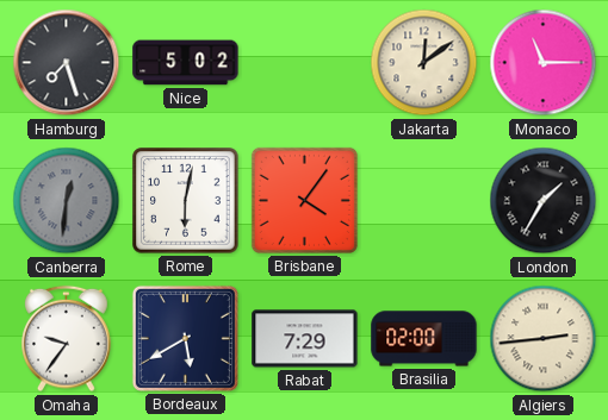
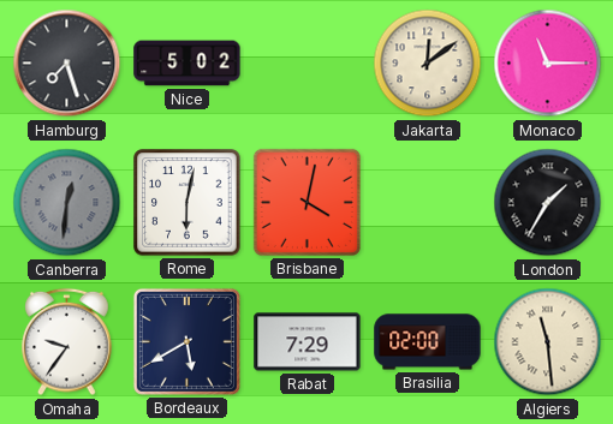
Brisbane: 4:06 -> 4:02 (306, 202)
Algiers: 2:44 -> 11:29 (548, 342)
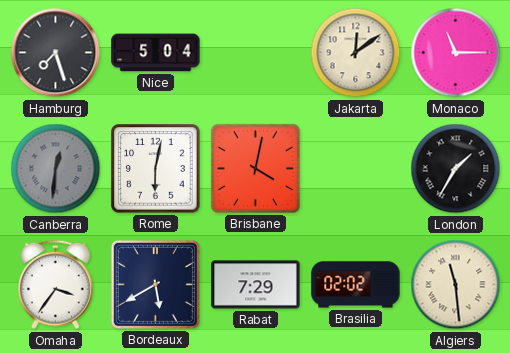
Nice: 5:02 -> 5:04 (156, 53)
Omaha: 9:36 -> 3:36 (56, 285)
Brasilia: 02:00 -> 02:02 (356, 285)
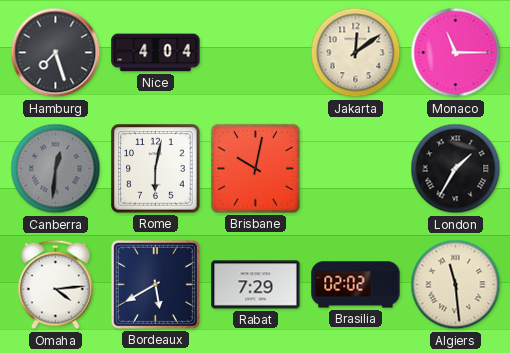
Nice: 5:04 -> 4:04 (156, 53)
Brisbane: 4:02 -> 10:02 (255, 168)
Omaha: 3:36 -> 4:14 (56, 285)
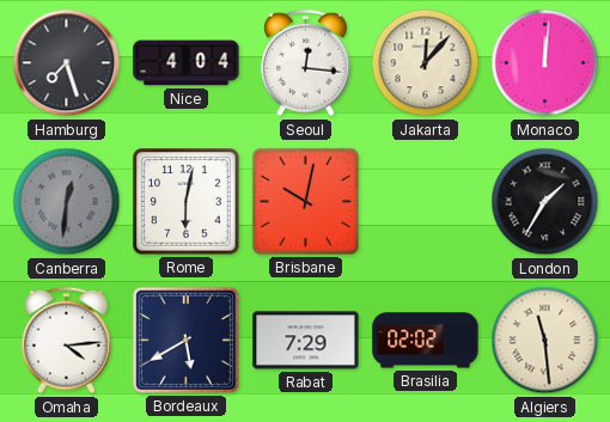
Seoul: none -> 12:16 (306, 63)
Jakarta: 12:09 -> 12:07 (426, 63)
Monaco: 11:15 -> 12:01 (545, 63)
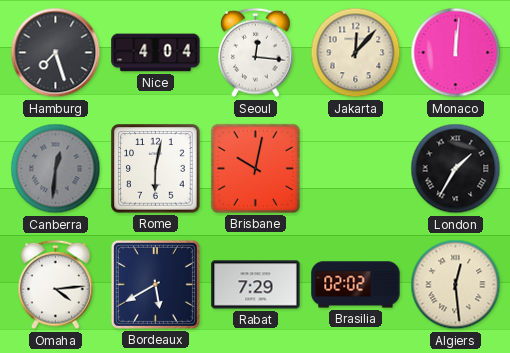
Algiers: 11:29 -> 12:29 (456, 285)
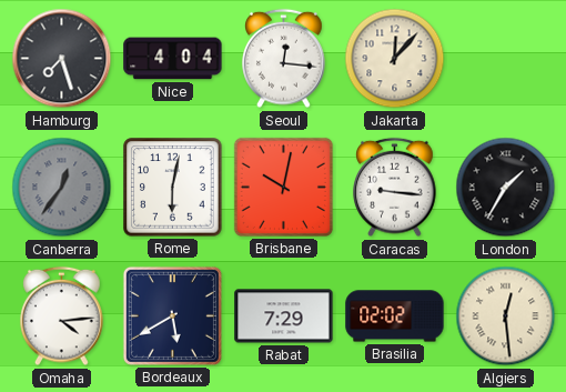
Monaco: 12:01 -> none (456, 53)
Canberra: 12:31 -> 12:36 (62, 188)
Caracas: none -> 9:16 (395, 188)
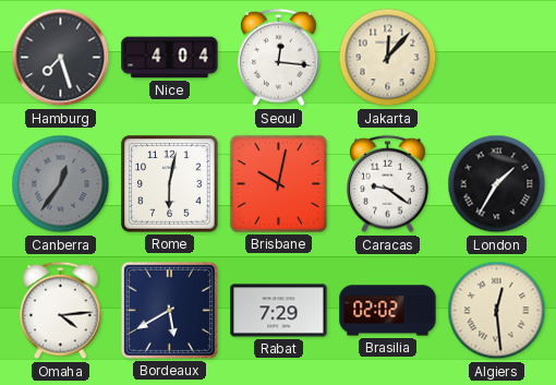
Caracas: 9:16 -> 9:21 (388, 184)
